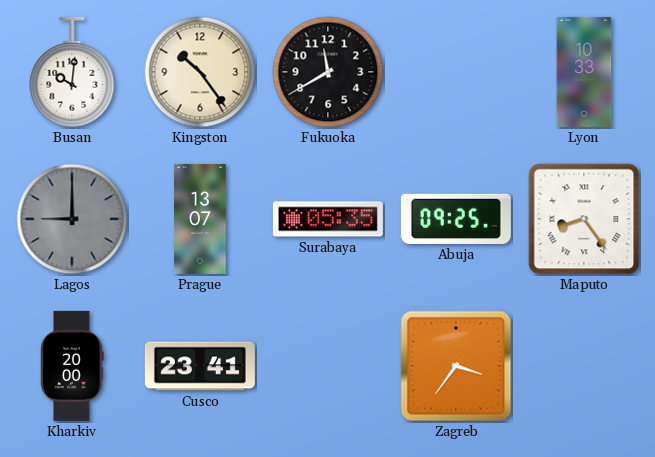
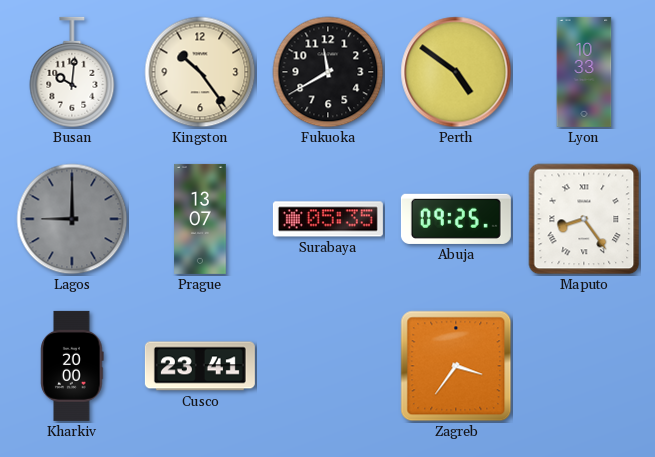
Perth: none -> 4:51 (456, 72)
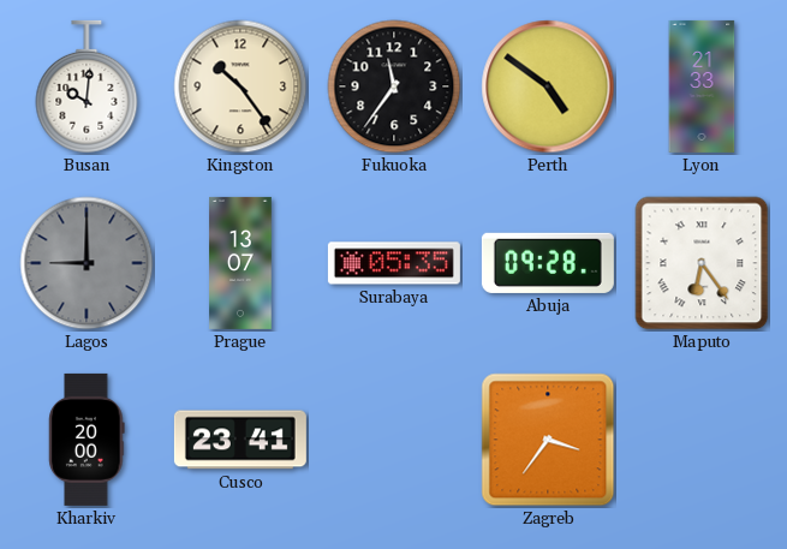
Fukuoka: 11:40 -> 11:36 (394, 86)
Lyon: 10:33 -> 21:33 (702, 86)
Abuja: 09:25 -> 09:28 (548, 263)
Maputo: 8:24 -> 6:24 (702, 263)
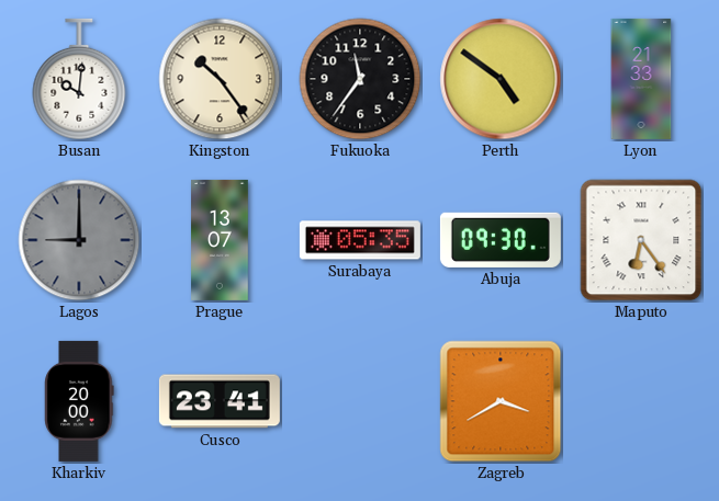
Abuja: 09:28 -> 09:30 (501, 240)
Zagreb: 3:36 -> 3:40 (501, 401)
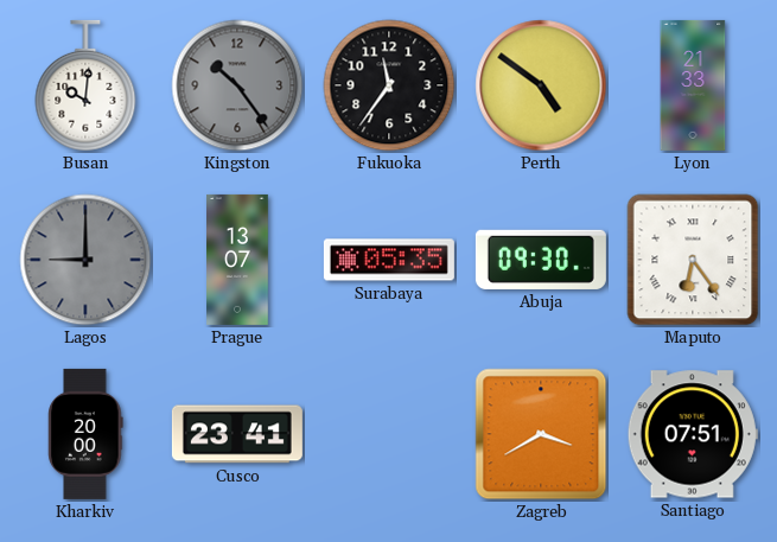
Kingston dial: cream -> grey (237, 85)
Santiago: none -> 07:51 (693, 434)
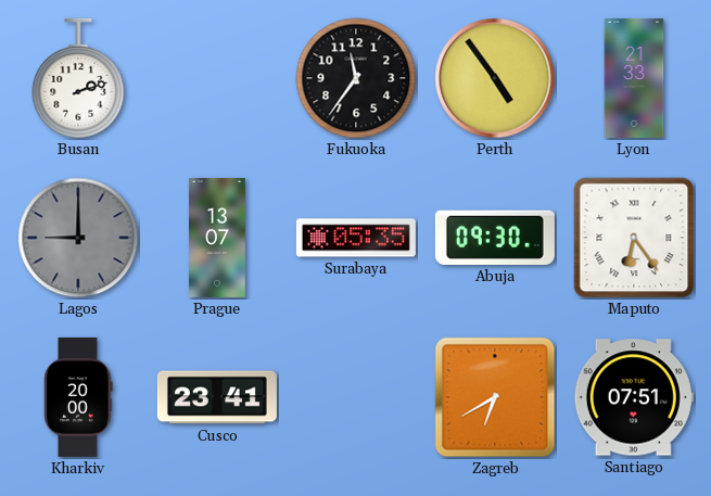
Busan: 10:01 -> 2:12 (78, 78)
Kingston: 10:24 -> none (237, 85)
Perth: 4:51 -> 4:54 (495, 78)
Zagreb: 3:40 -> 6:40 (495, 397)
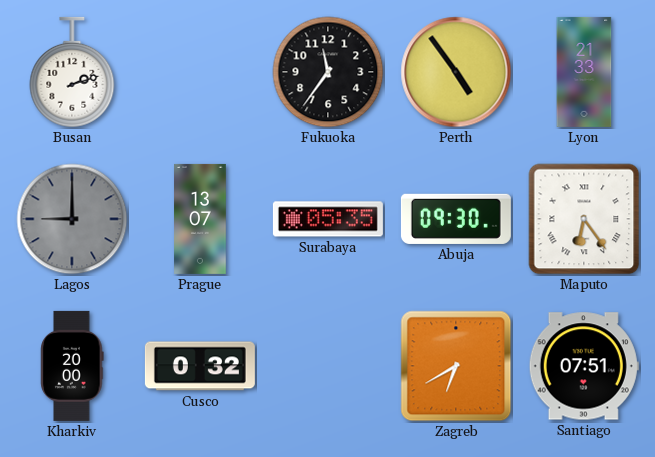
Cusco: 23:41 -> 0:32 (200, 366)
